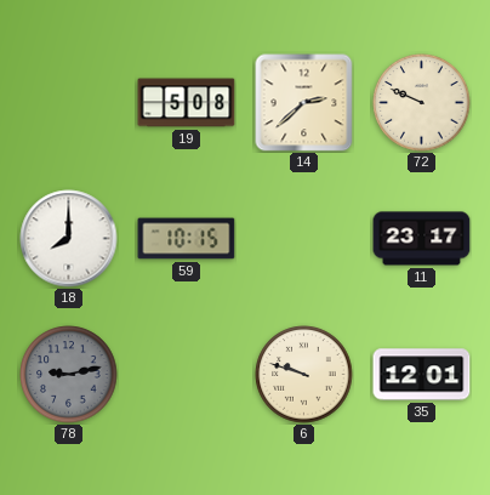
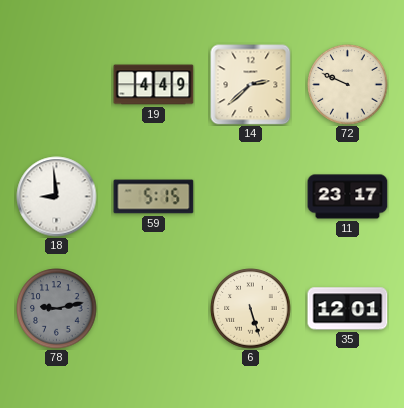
19: 5:08 -> 4:49 (154, 85)
18: 8:00 -> 8:59 (57, 197)
59: 10:15 -> 5:15 (154, 197)
6: 9:48 -> 5:27 (251, 309)
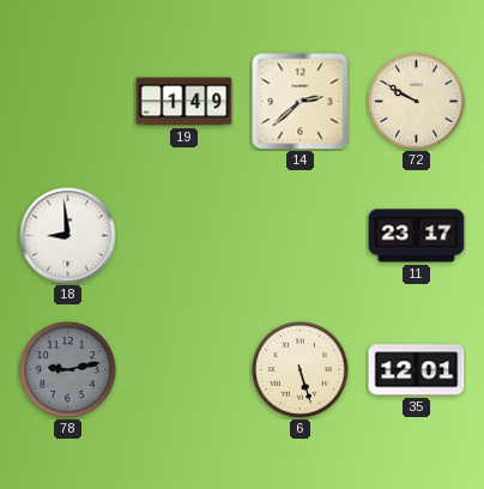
19: 4:49 -> 1:49 (184, 102)
72: 9:49 -> 9:50 (417, 102)
59: 5:15 -> none (154, 197)
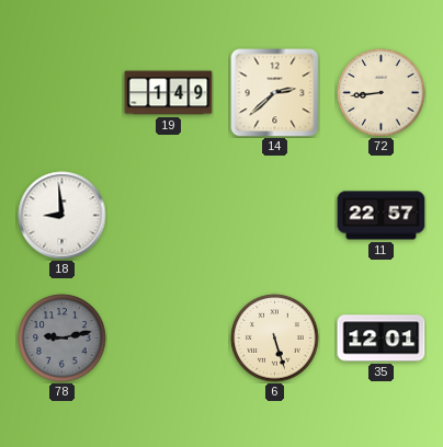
72: 9:50 -> 8:44 (382, 93)
11: 23:17 -> 22:57 (382, 216)
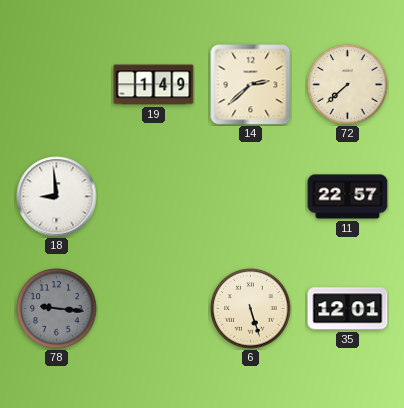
72: 8:44 -> 7:38 (348, 85)
78: 9:13 -> 9:16 (57, 309)
